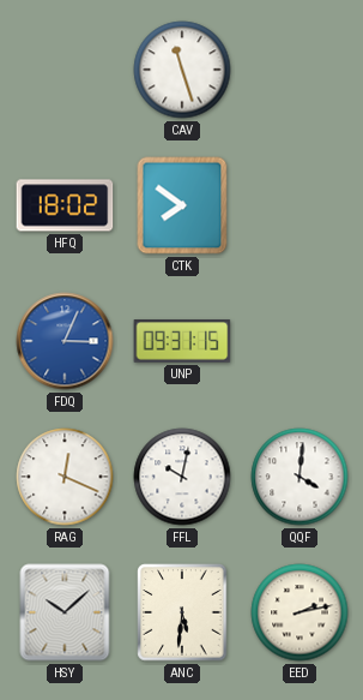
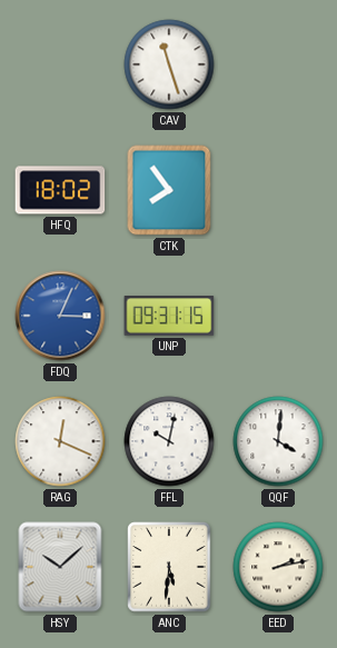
CTK: 7:51 -> 7:54 (169, 190)
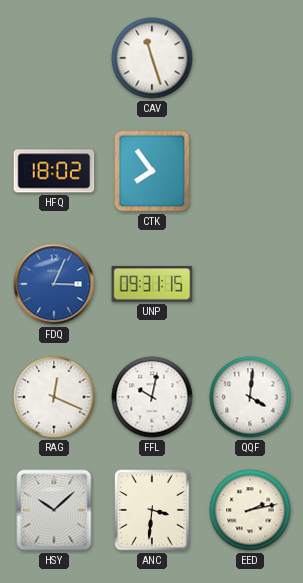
ANC: 5:31 -> 3:31 (152, 510)
